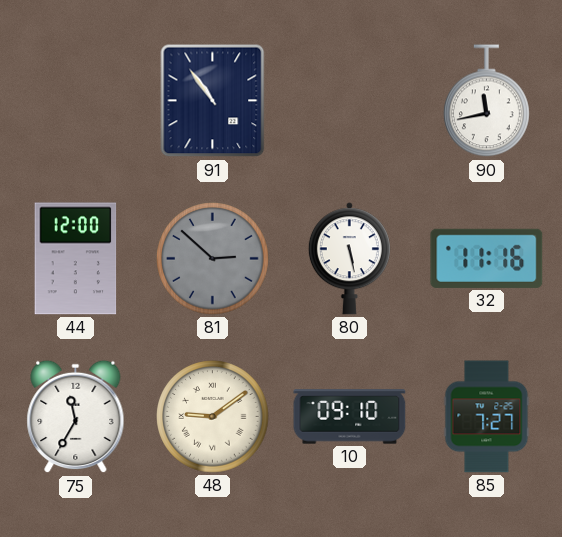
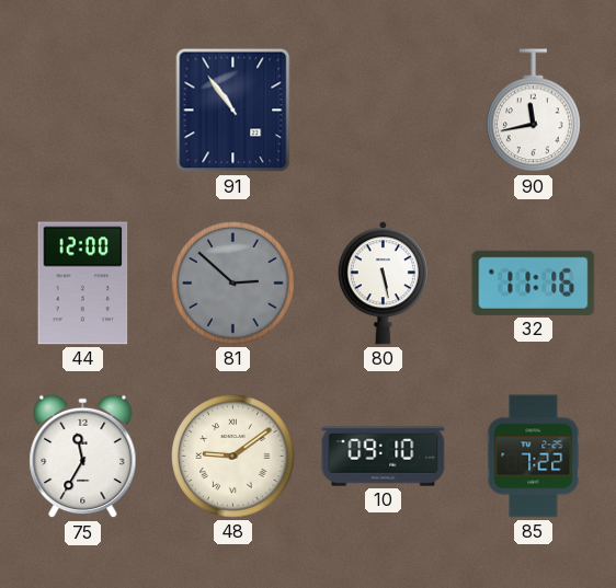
85: 7:27 -> 7:22 (534, 457)
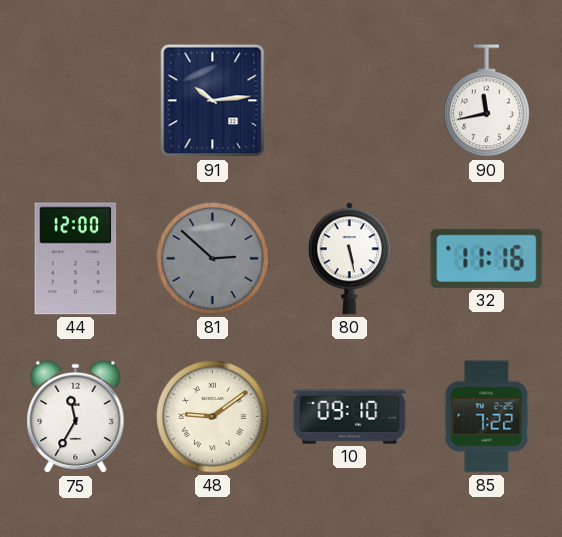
91: 10:54 -> 10:14 (213, 101)
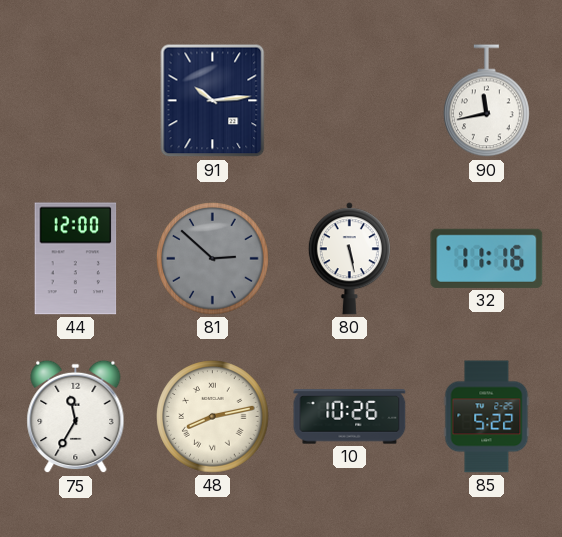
48: 9:09 -> 8:13 (213, 417)
10: 09:10 -> 10:26 (350, 417)
85: 7:22 -> 5:22 (487, 417)
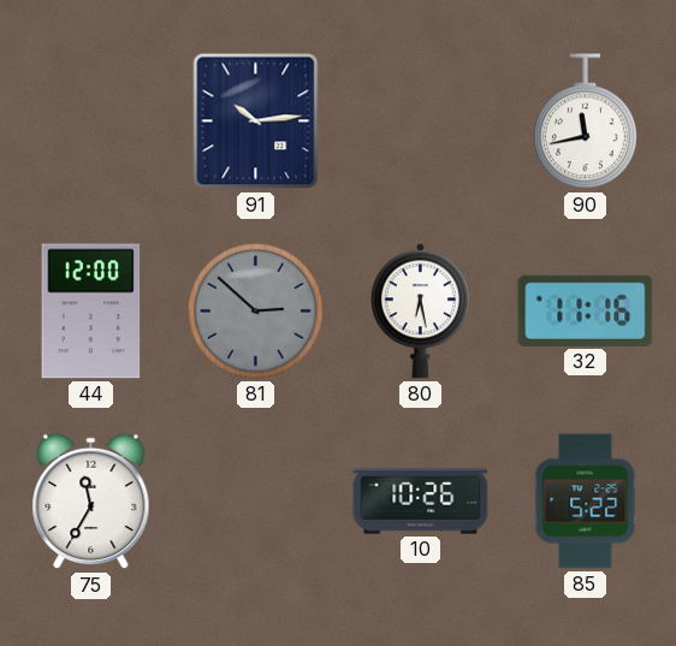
80: 5:28 -> 6:28 (420, 312)
48: 8:13 -> none (213, 417)
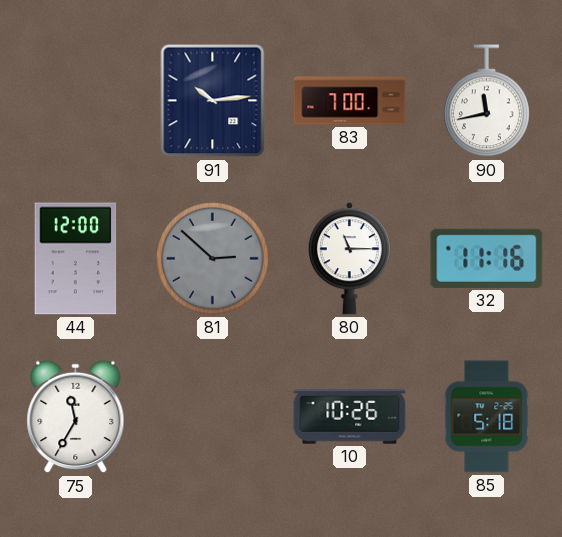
83: none -> 7:00 (350, 101)
80: 6:28 -> 11:15 (349, 259)
85: 5:22 -> 5:18 (487, 417)
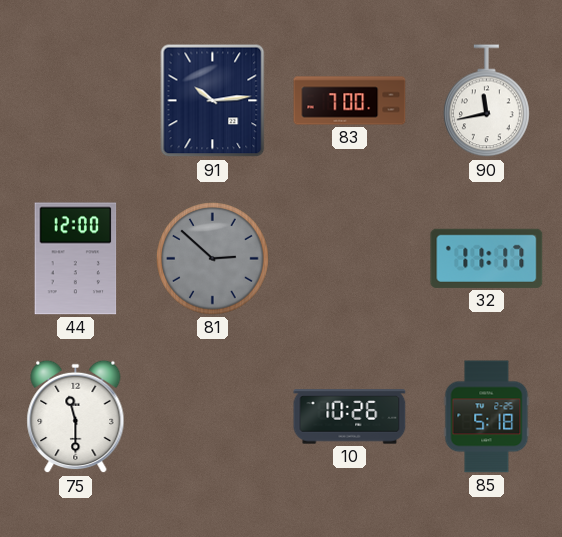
80: 11:15 -> none (349, 259)
32: 11:16 -> 11:17 (487, 258)
75: 11:35 -> 11:30 (76, 417)
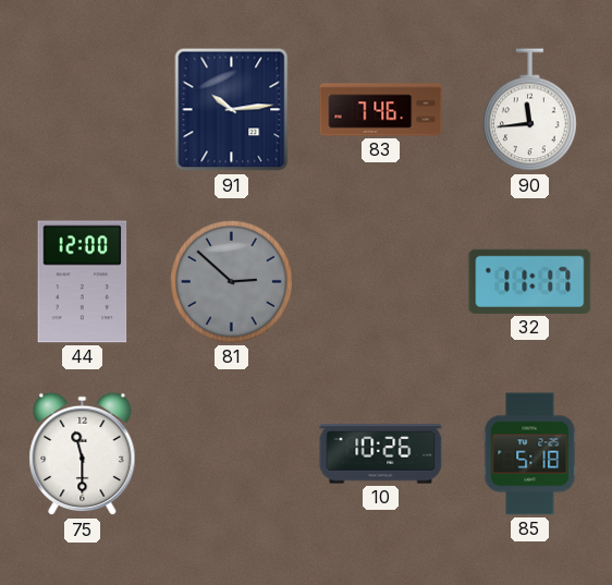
83: 7:00 -> 7:46 (381, 110)
90: 11:43 -> 11:44 (530, 110)
